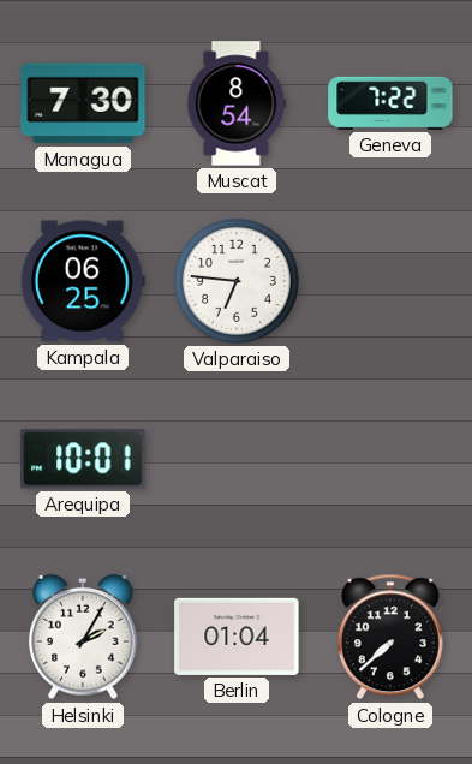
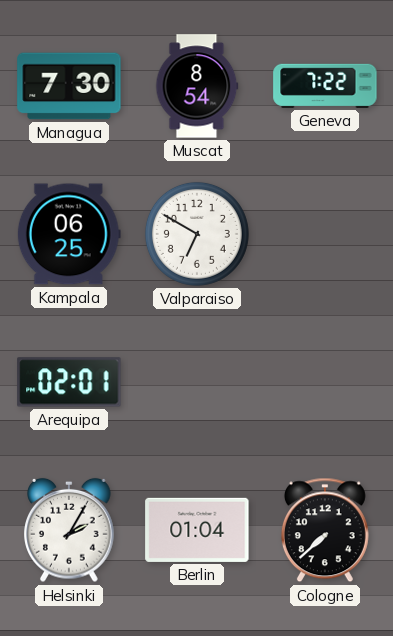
Valparaiso: 6:46 -> 6:50 (197, 234)
Arequipa: 10:01 -> 02:01 (69, 382)
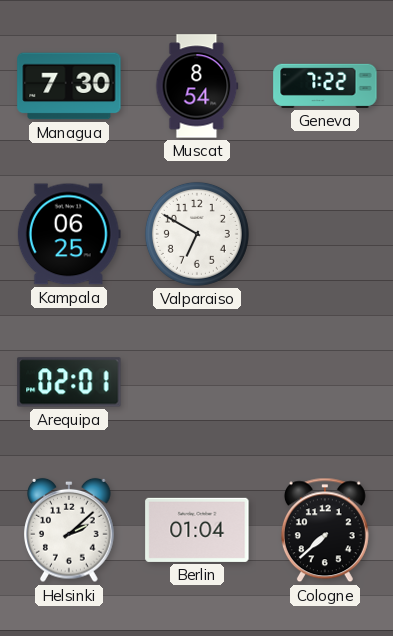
Helsinki: 2:05 -> 2:08 (69, 530)
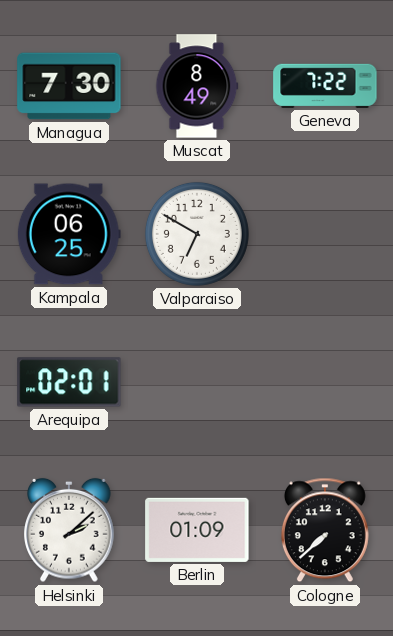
Muscat: 8:54 -> 8:49 (197, 86)
Berlin: 01:04 -> 01:09 (197, 530)
